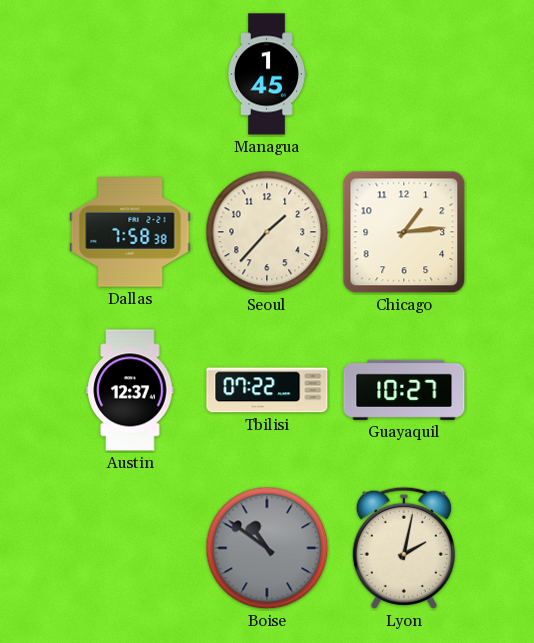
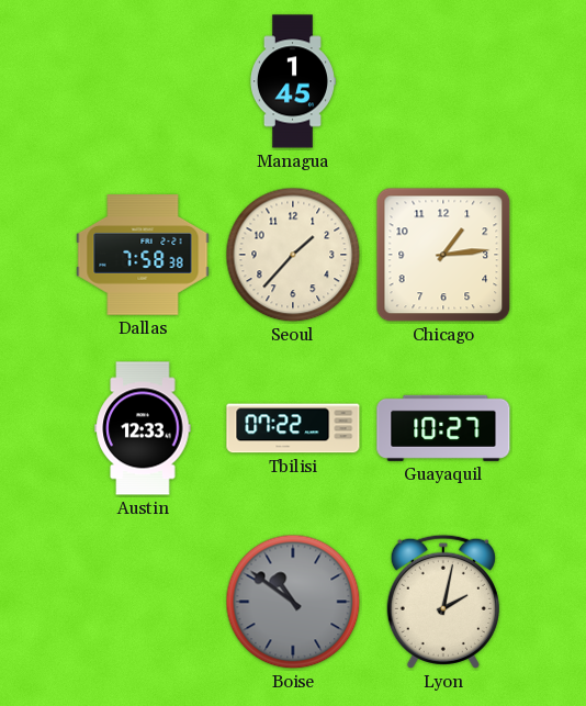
Austin: 12:37 -> 12:33 (143, 428)
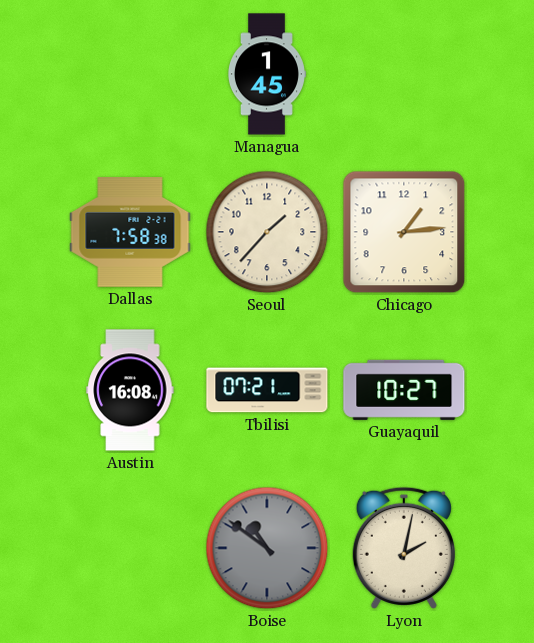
Austin: 12:33 -> 16:08 (130, 390)
Tbilisi: 07:22 -> 07:21 (267, 390)
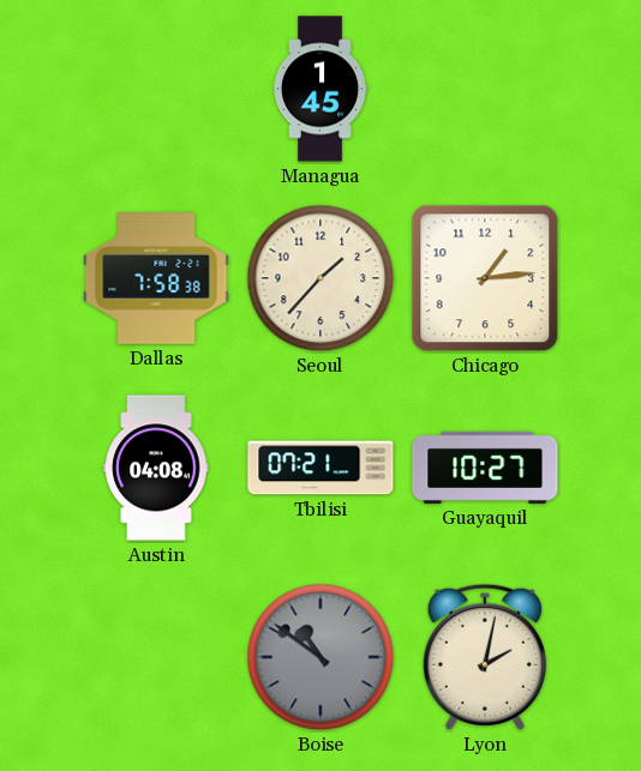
Austin: 16:08 -> 04:08 (156, 468)
